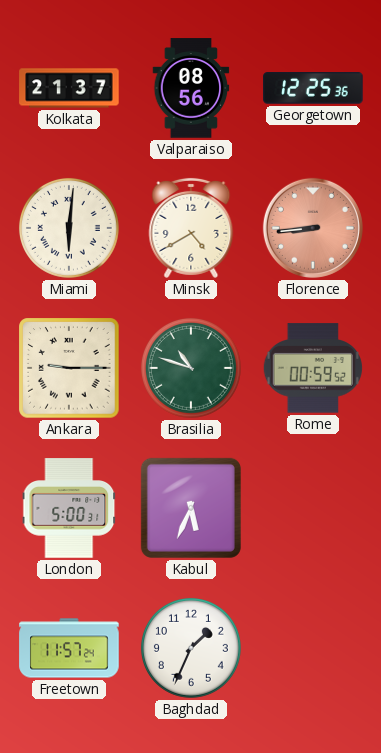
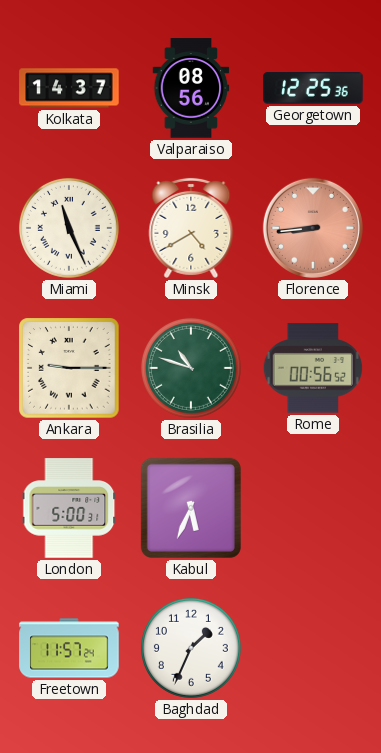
Kolkata: 21:37 -> 14:37 (69, 88)
Miami: 6:01 -> 11:26 (69, 228)
Rome: 00:59 -> 00:56 (313, 368)
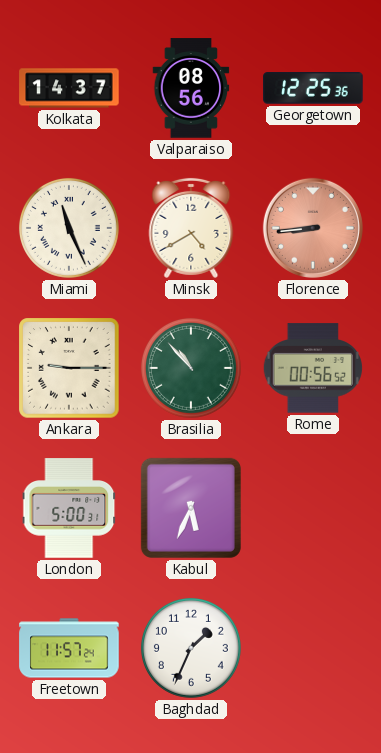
Brasilia: 10:48 -> 10:53 (191, 368)
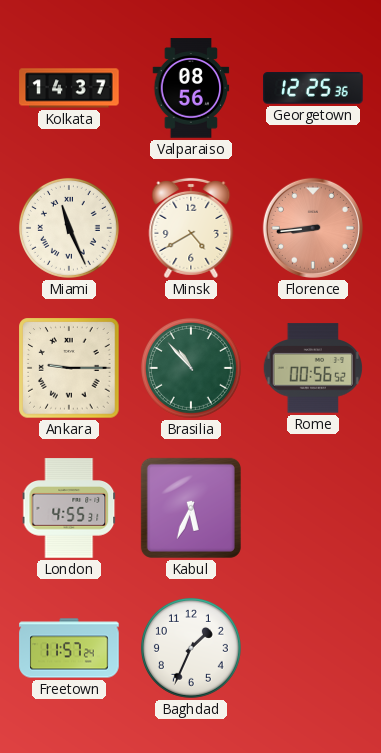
London: 5:00 -> 4:55 (69, 508)
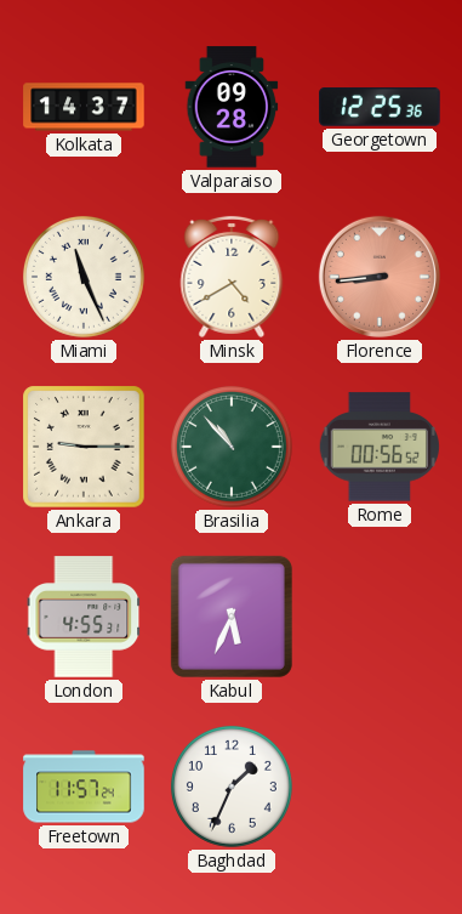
Valparaiso: 08:56 -> 09:28 (232, 107)
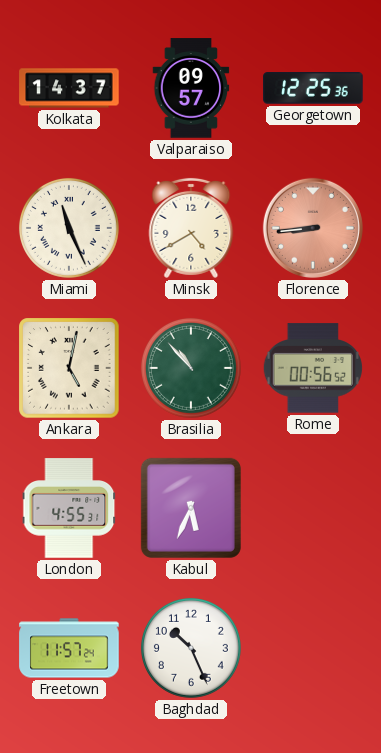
Valparaiso: 09:28 -> 09:57 (191, 88)
Ankara: 9:15 -> 5:02 (69, 368)
Baghdad: 1:34 -> 10:26 (191, 648)
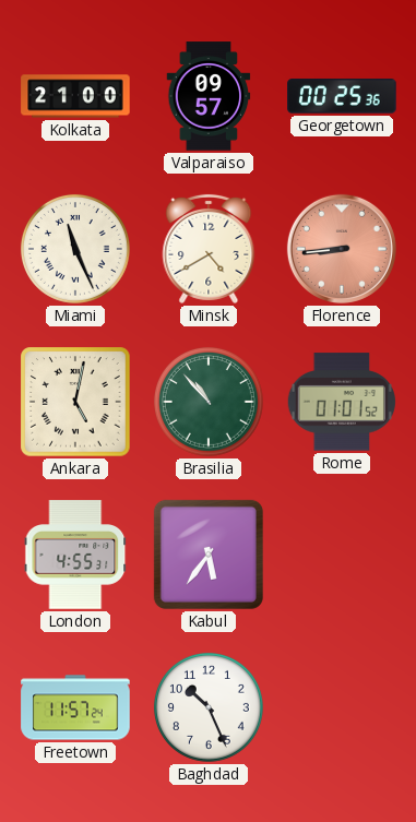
Kolkata: 14:37 -> 21:00 (75, 96)
Georgetown: 12:25 -> 00:25 (342, 96)
Rome: 00:56 -> 01:01 (342, 402)
Kabul: 5:34 -> 5:36 (209, 555)
